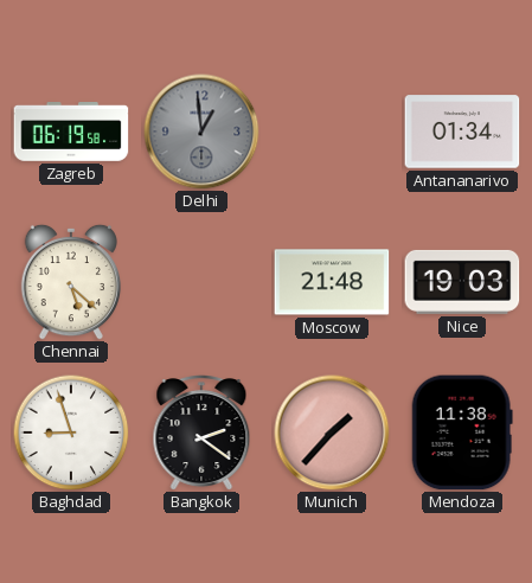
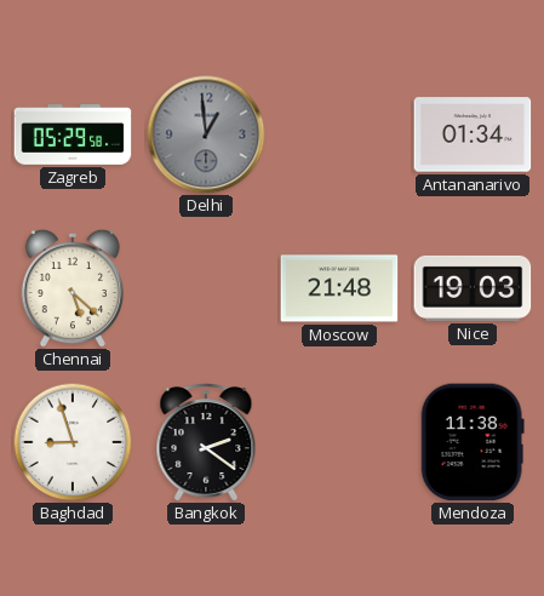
Zagreb: 06:19 -> 05:29 (73, 136)
Munich: 1:37 -> none (332, 433)
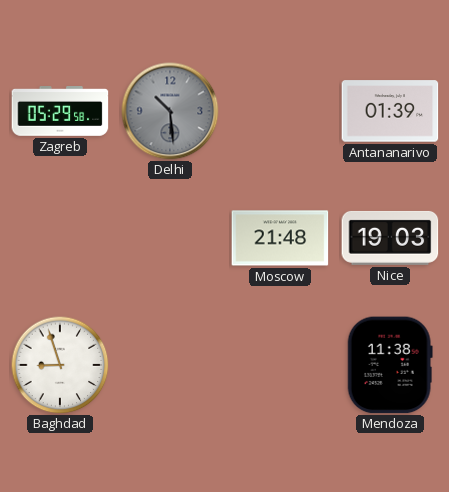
Delhi: 12:59 -> 10:29 (170, 111)
Antananarivo: 01:34 -> 01:39 (390, 111)
Chennai: 5:22 -> none (71, 288)
Bangkok: 2:21 -> none (206, 442)
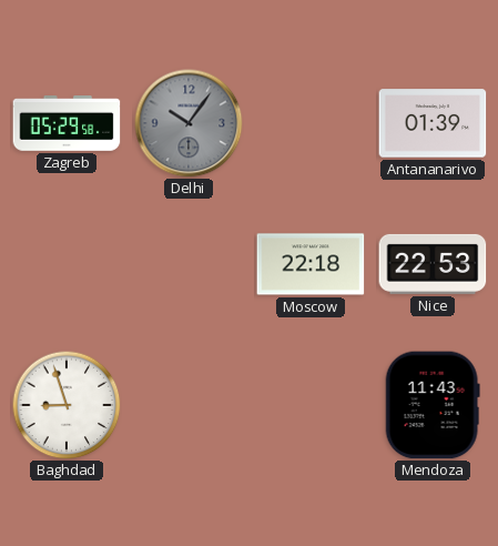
Delhi: 10:29 -> 10:06 (189, 123)
Moscow: 21:48 -> 22:18 (311, 264)
Nice: 19:03 -> 22:53 (433, 264)
Mendoza: 11:38 -> 11:43 (433, 405)
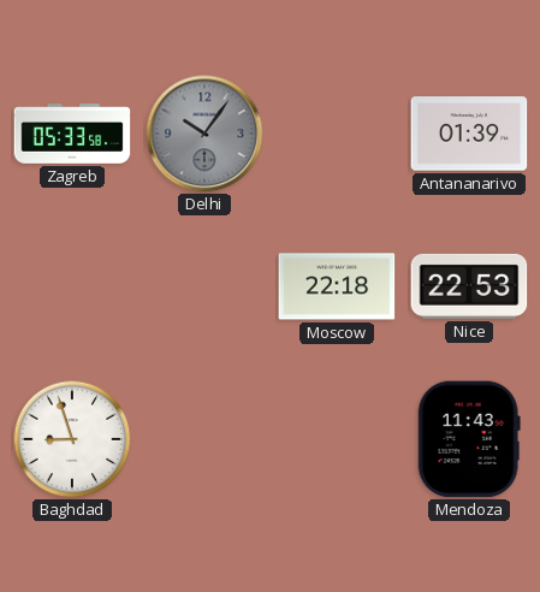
Zagreb: 05:29 -> 05:33 (72, 135)
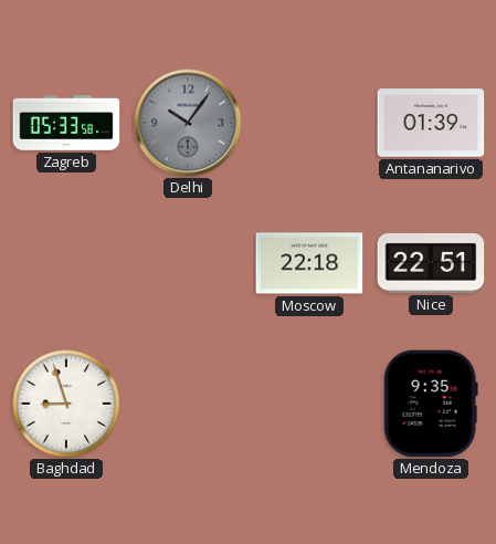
Nice: 22:53 -> 22:51 (431, 263)
Mendoza: 11:43 -> 9:35 (431, 404)
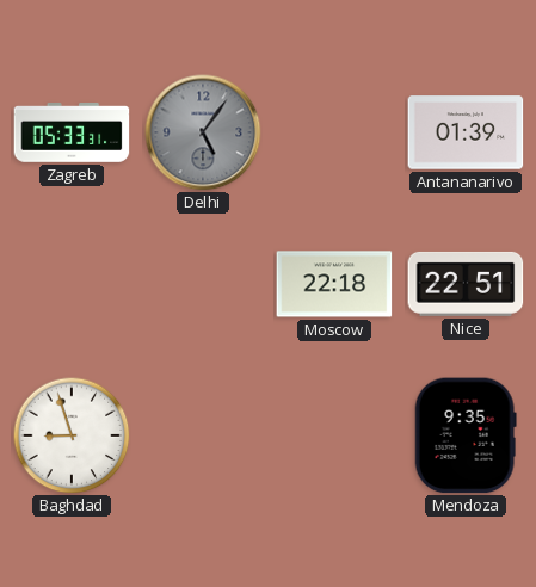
Zagreb: 05:33:58 -> 05:33:31 (72, 134)
Delhi: 10:06 -> 5:06 (203, 132)
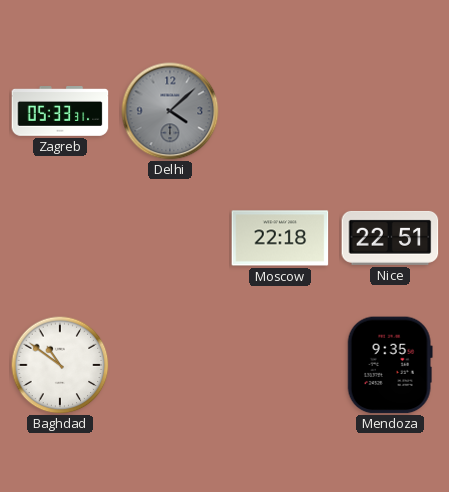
Delhi: 5:06 -> 4:08 (170, 111)
Antananarivo: 01:39 -> none (466, 132)
Baghdad: 8:57 -> 10:51 (60, 365)
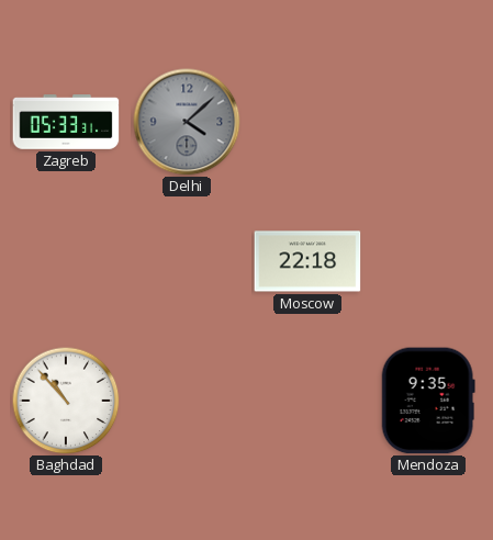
Nice: 22:51 -> none (390, 238)
Baghdad: 10:51 -> 10:53 (66, 401)
